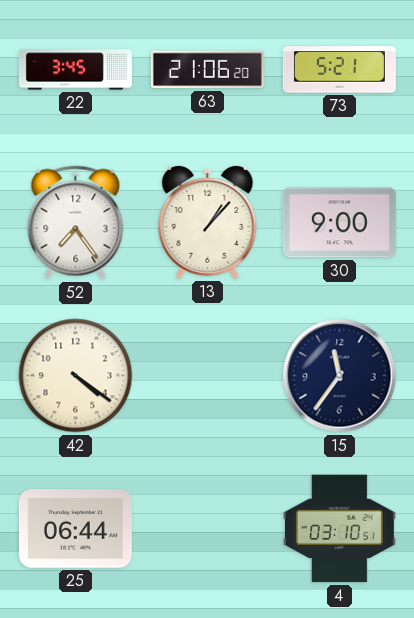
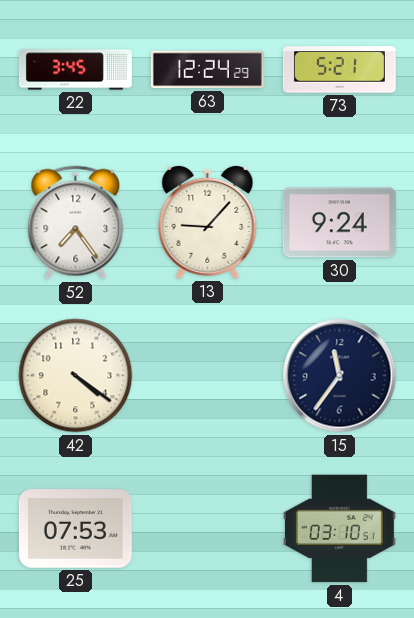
63: 21:06 -> 12:24 (207, 70)
13: 1:07 -> 9:07 (208, 222)
30: 9:00 -> 9:24 (339, 223)
25: 06:44 -> 07:53 (75, 529)
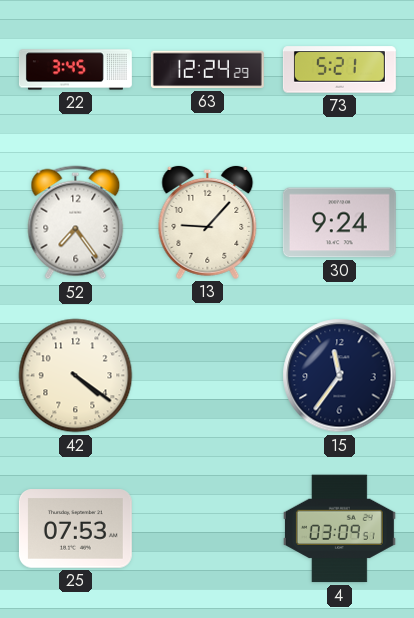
4: 03:10 -> 03:09 (339, 529)
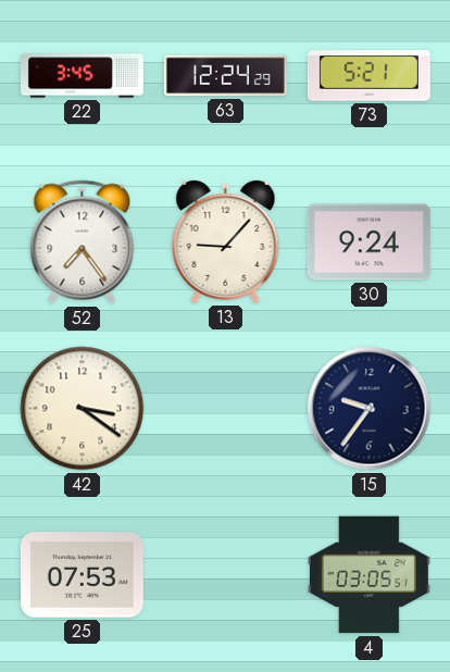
42: 4:21 -> 3:21 (83, 409)
15: 11:36 -> 9:36 (370, 409)
4: 03:09 -> 03:05 (368, 575)
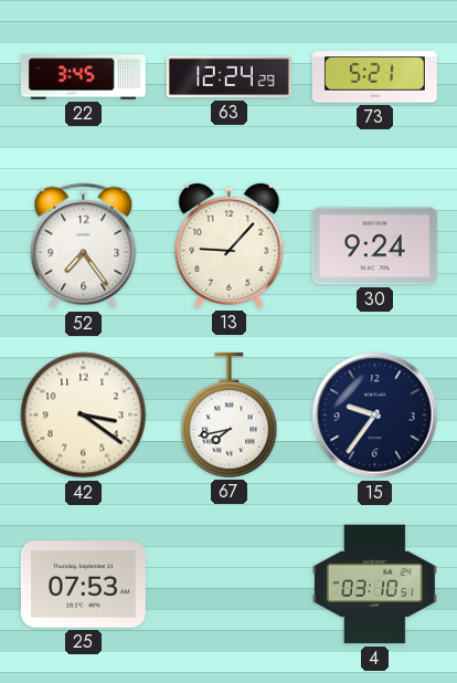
67: none -> 7:43 (230, 414)
4: 03:05 -> 03:10 (374, 585)
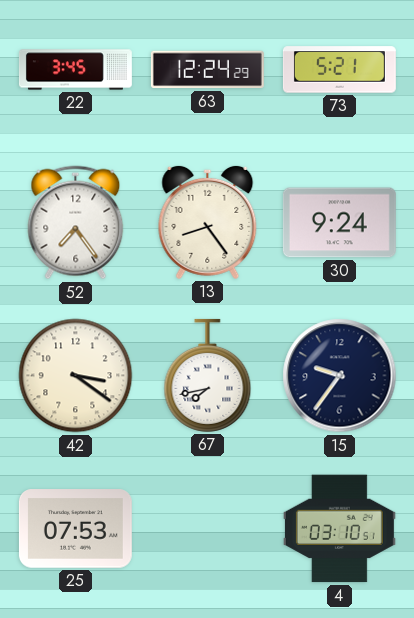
13: 9:07 -> 8:24 (208, 222)
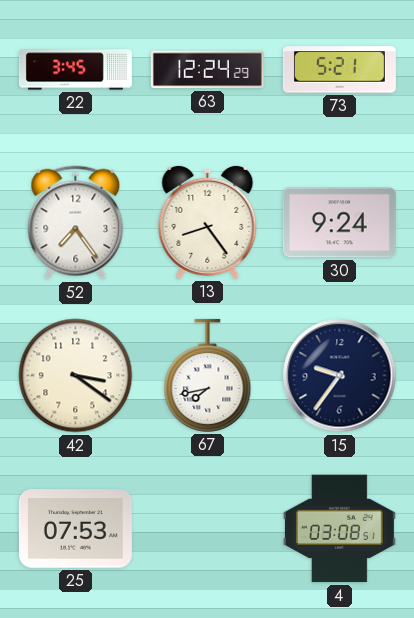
4: 03:10 -> 03:08 (339, 529)
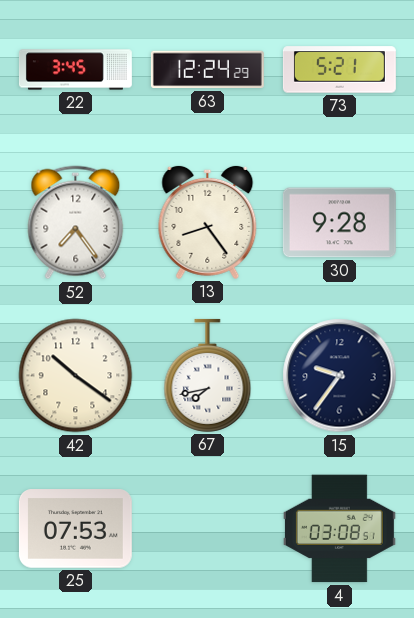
30: 9:24 -> 9:28 (339, 223)
42: 3:21 -> 10:21 (76, 376)
